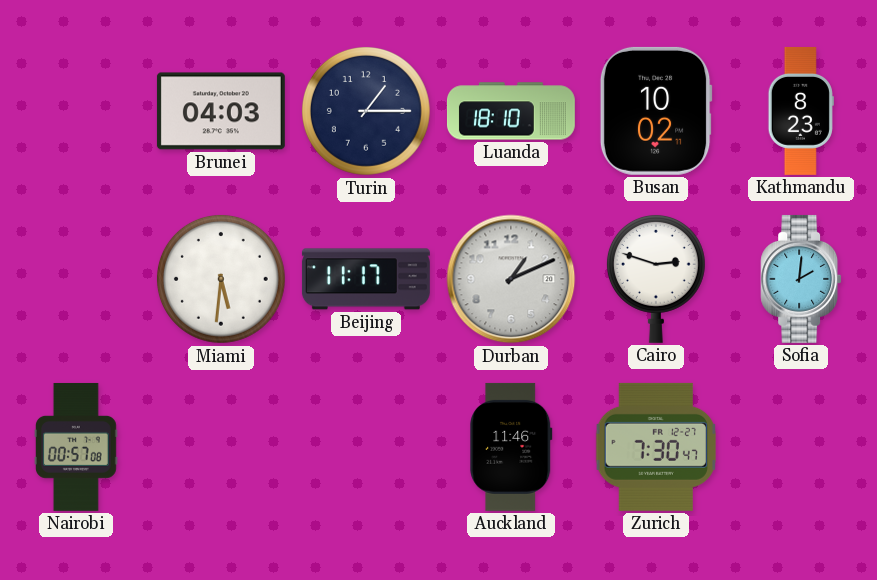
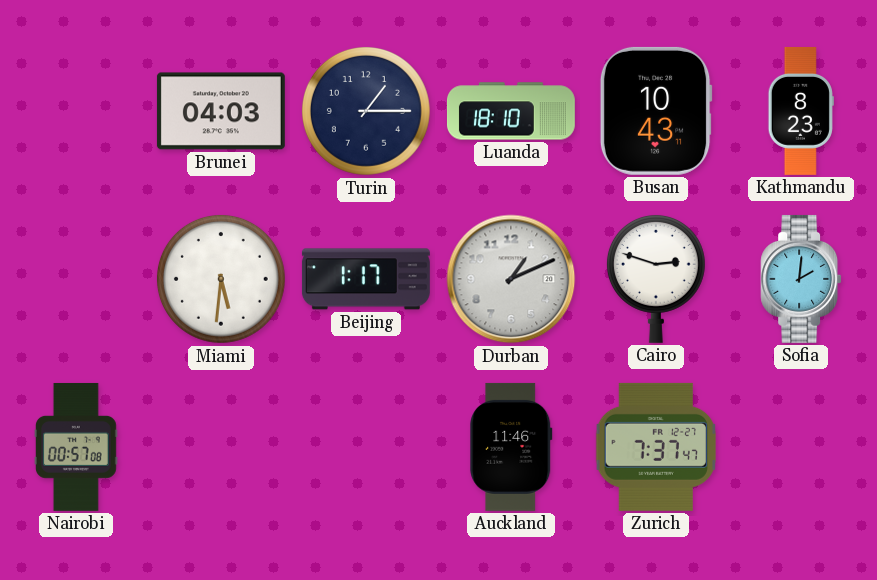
Busan: 10:02 -> 10:43 (656, 111)
Beijing: 11:17 -> 1:17 (366, 279)
Zurich: 7:30 -> 7:37 (656, 447)
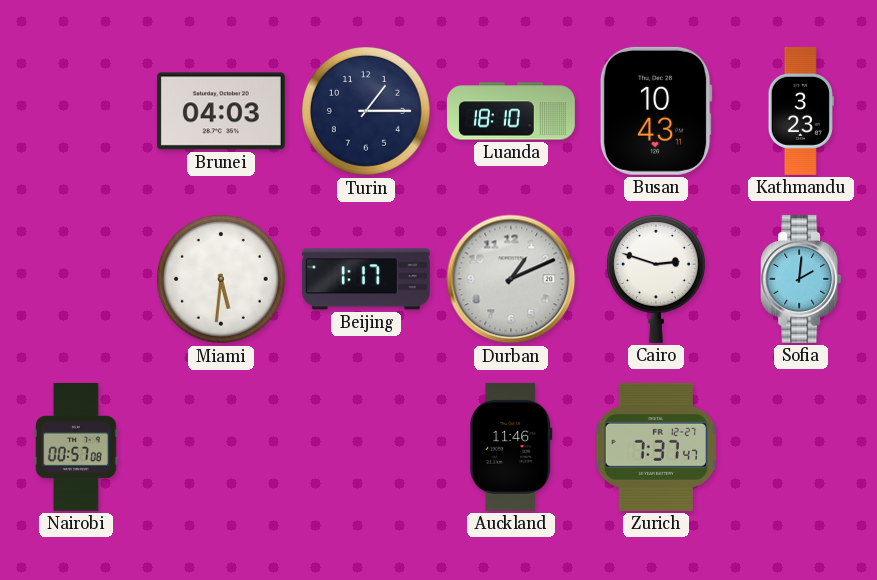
Kathmandu: 8:23 -> 3:23 (801, 111)
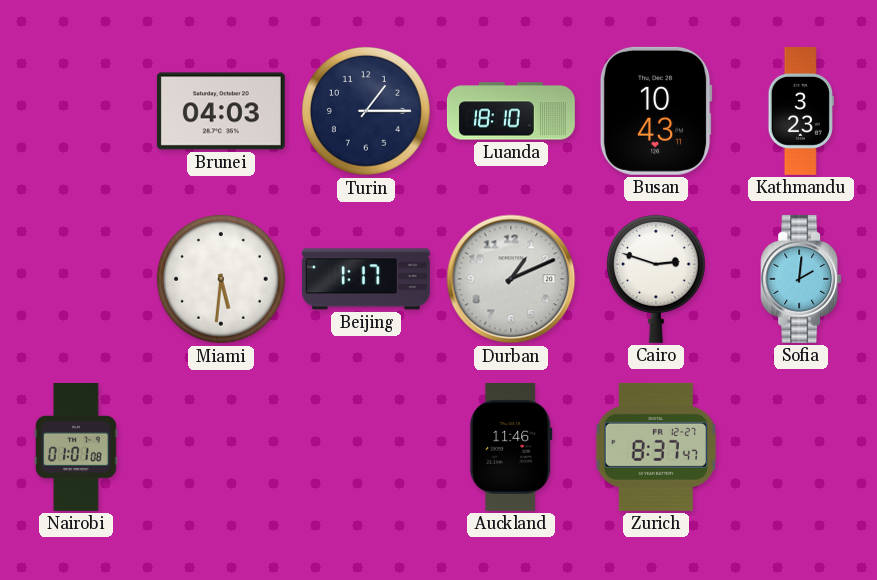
Nairobi: 00:57 -> 01:01 (76, 447)
Zurich: 7:37 -> 8:37 (656, 447)
